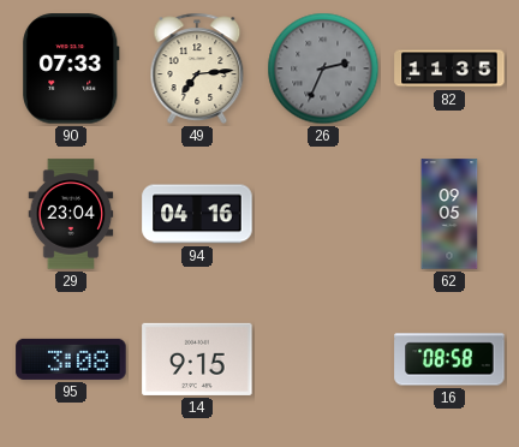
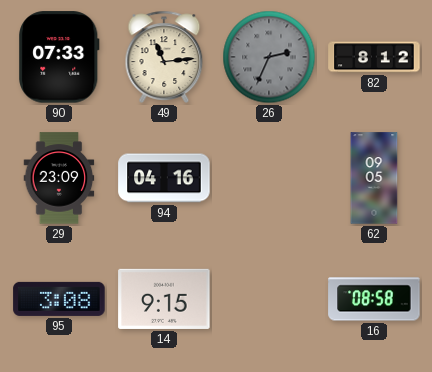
49: 7:14 -> 11:14 (164, 57)
82: 11:35 -> 8:12 (374, 57)
29: 23:04 -> 23:09 (59, 178)
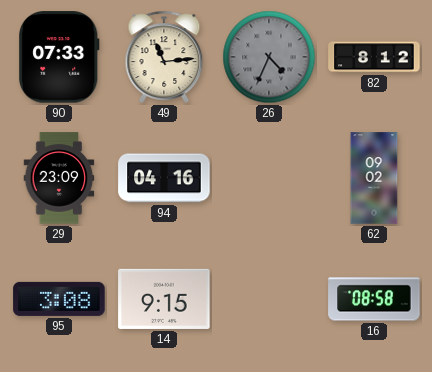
26: 2:34 -> 4:34 (269, 57)
62: 09:05 -> 09:02 (374, 178)
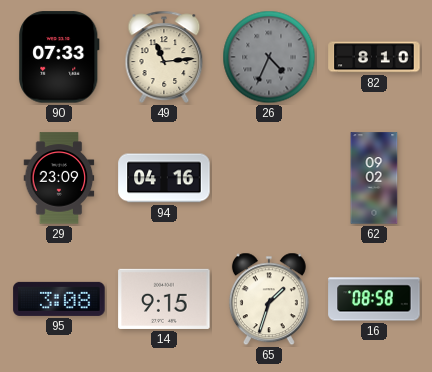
82: 8:12 -> 8:10 (374, 57)
65: none -> 1:33 (269, 299)
